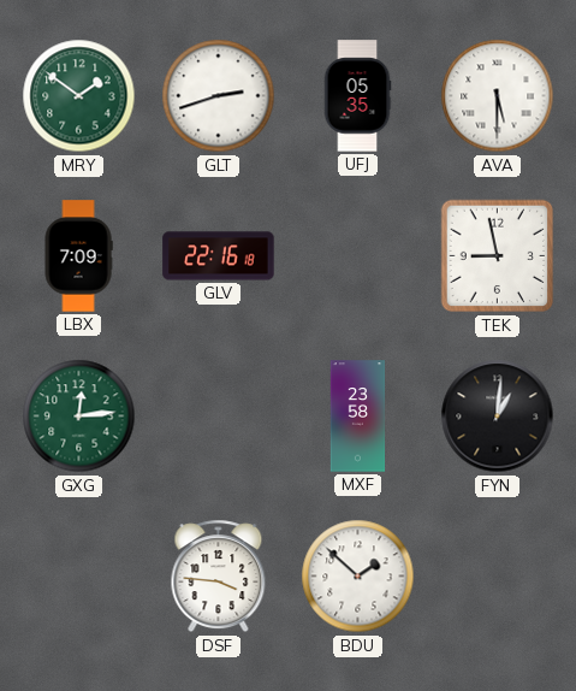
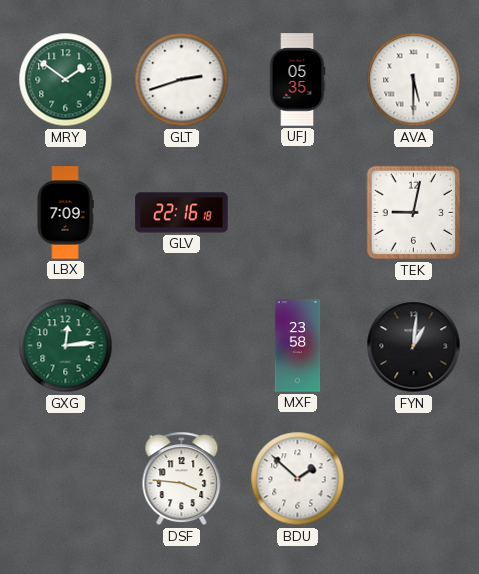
TEK: 8:58 -> 9:02 (414, 213)
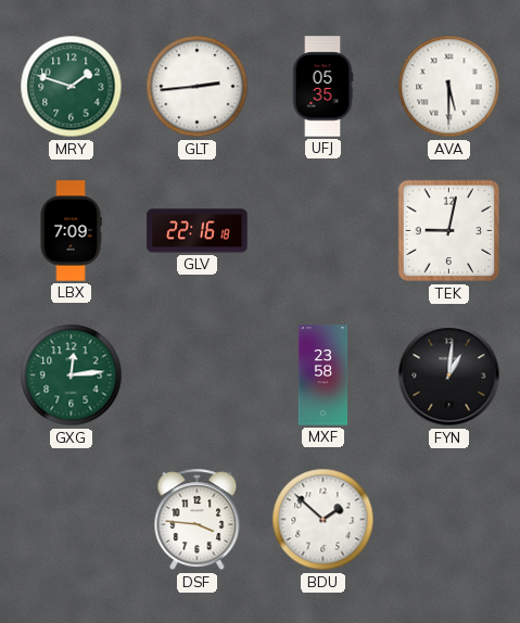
MRY: 1:51 -> 1:48 (72, 87)
GLT: 2:42 -> 2:44 (198, 87)
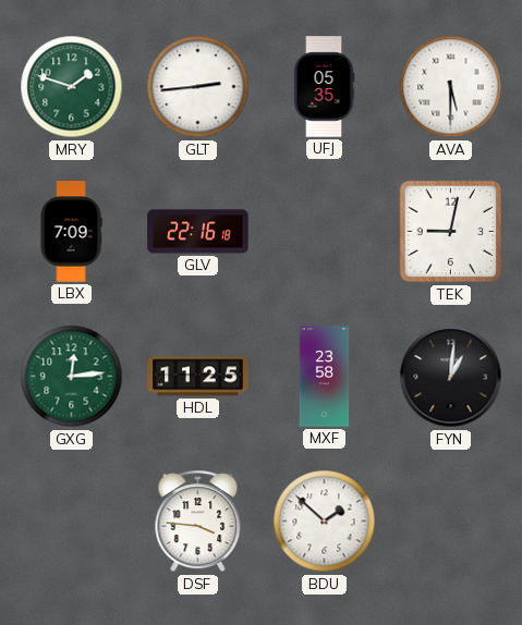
HDL: none -> 11:25 (198, 377)
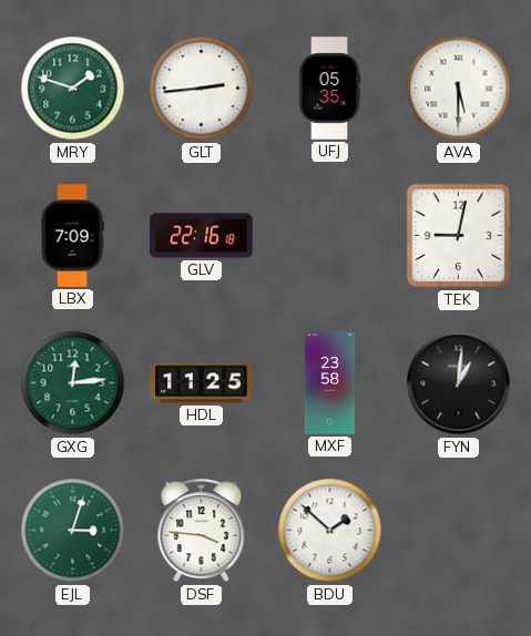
EJL: none -> 3:03 (73, 531)
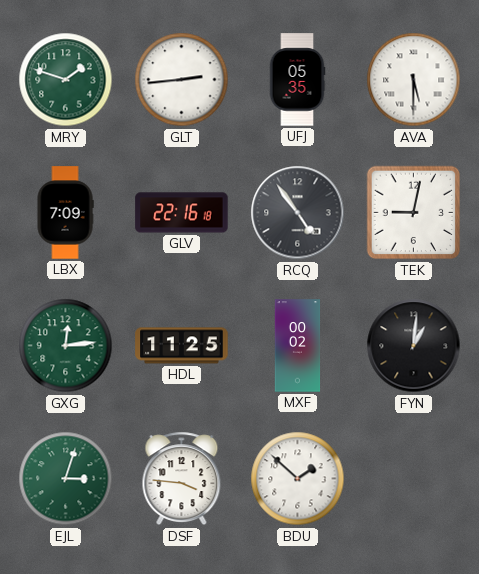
RCQ: none -> 4:54 (298, 213)
MXF: 23:58 -> 00:02 (298, 346)
